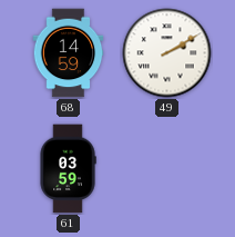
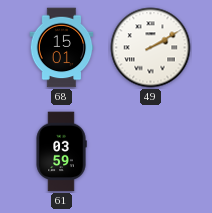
68: 14:59 -> 15:01 (62, 48)
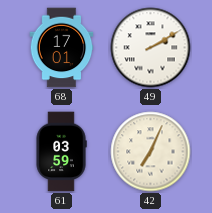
68: 15:01 -> 17:01 (62, 48)
42: none -> 7:04 (151, 152)
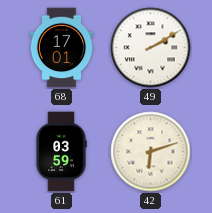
42: 7:04 -> 6:12 (151, 152)
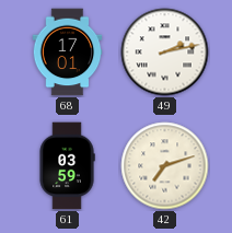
49: 2:10 -> 2:13 (165, 53)
42: 6:12 -> 7:12 (165, 166)
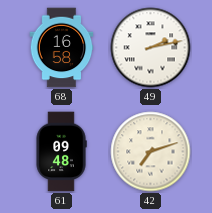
68: 17:01 -> 16:58 (62, 48)
61: 03:59 -> 09:48 (61, 152)
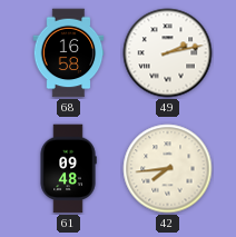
42: 7:12 -> 7:44 (168, 169)
